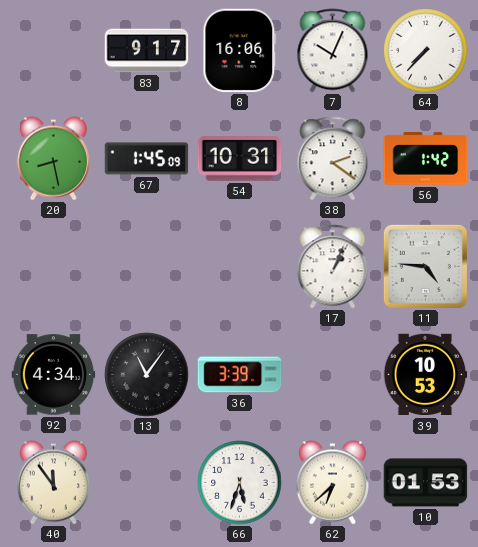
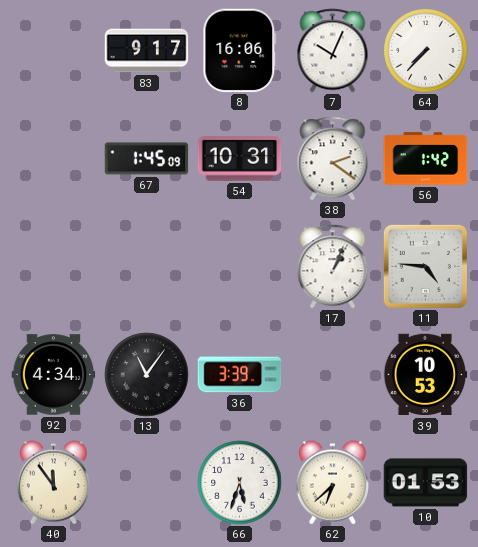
20: 8:28 -> none (53, 159)
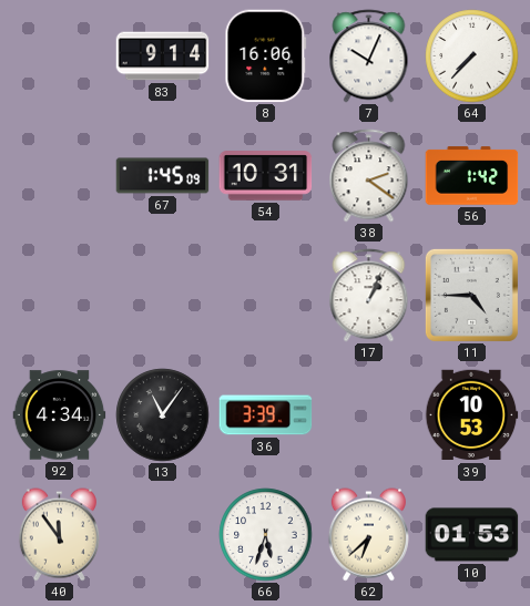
83: 9:17 -> 9:14 (163, 57)
11: 4:46 -> 4:45 (471, 295)
